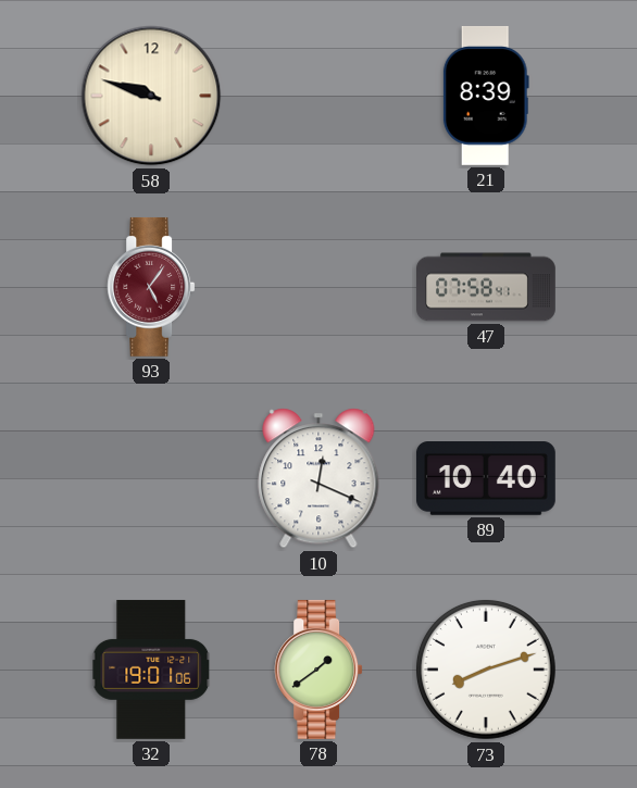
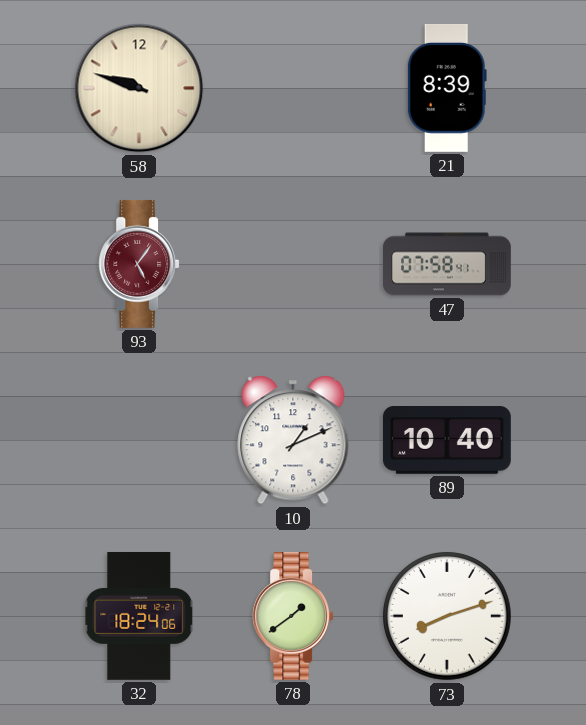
10: 12:19 -> 1:11 (293, 440)
32: 19:01 -> 18:24 (140, 616)
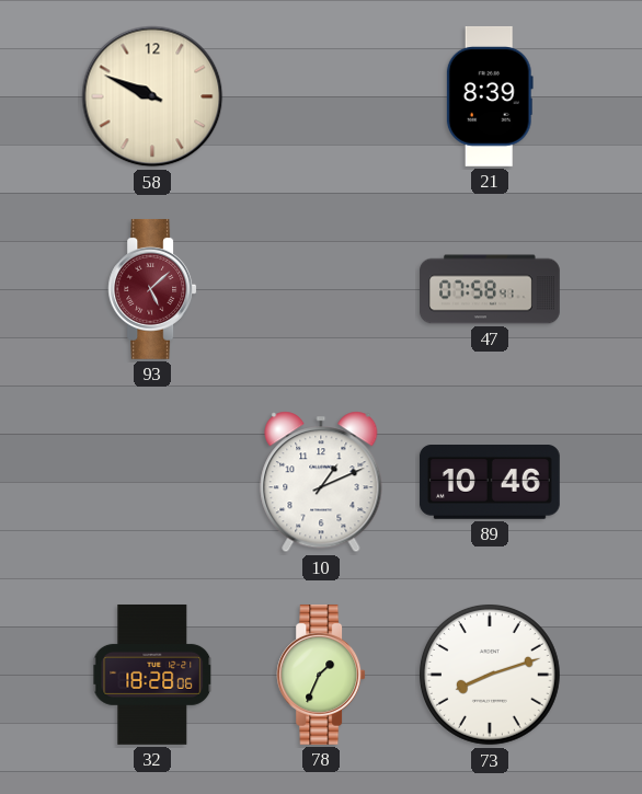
58: 9:48 -> 9:49 (152, 96)
93: 5:06 -> 5:08 (152, 289)
89: 10:40 -> 10:46 (490, 483)
32: 18:24 -> 18:28 (153, 675)
78: 1:39 -> 1:34 (321, 675)
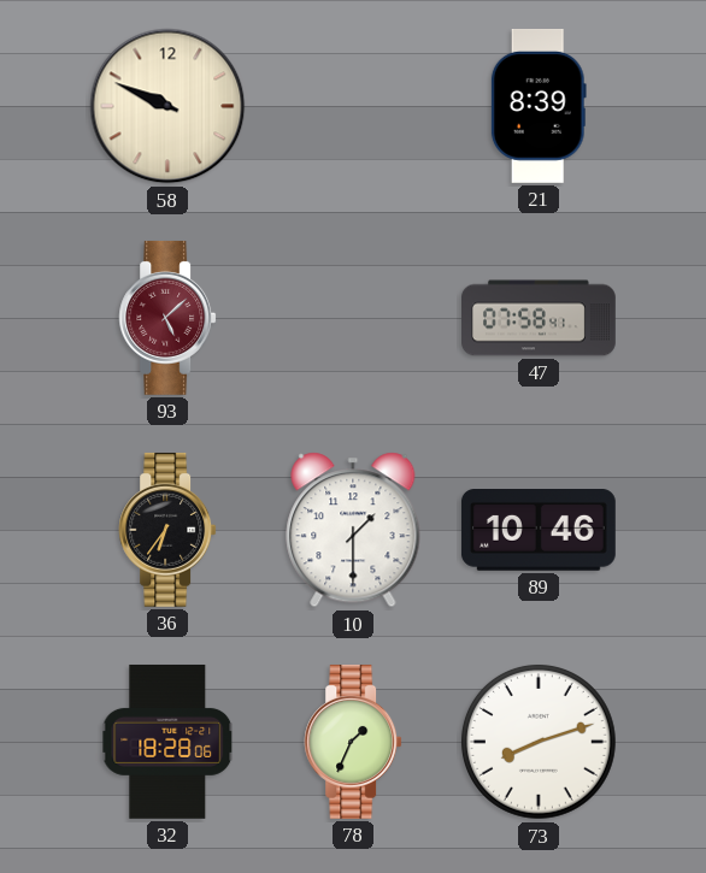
36: none -> 6:36 (167, 530)
10: 1:11 -> 1:30 (353, 530)
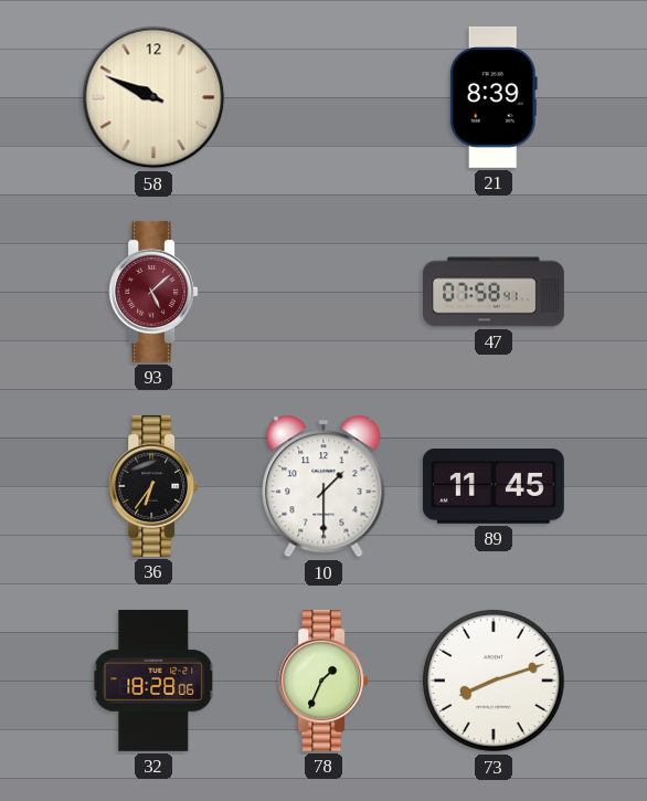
89: 10:46 -> 11:45 (494, 487)
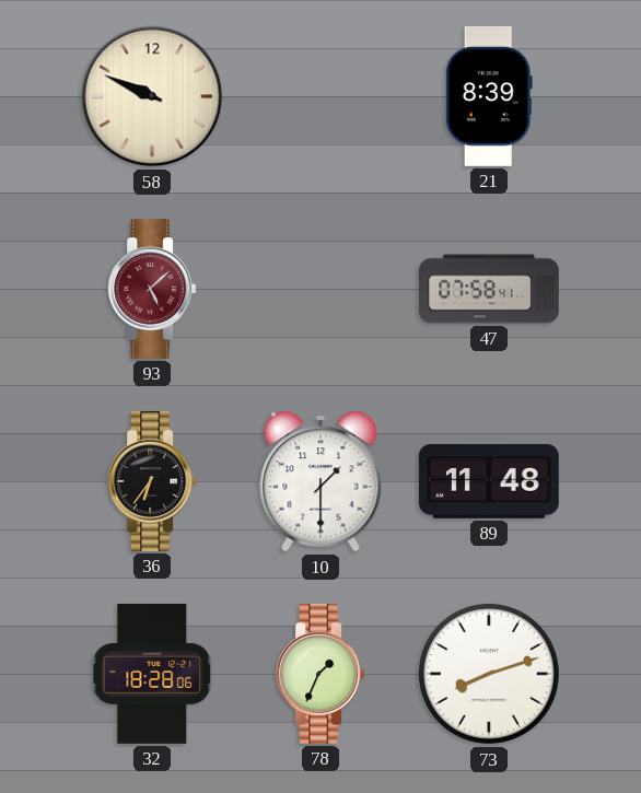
89: 11:45 -> 11:48 (489, 482)
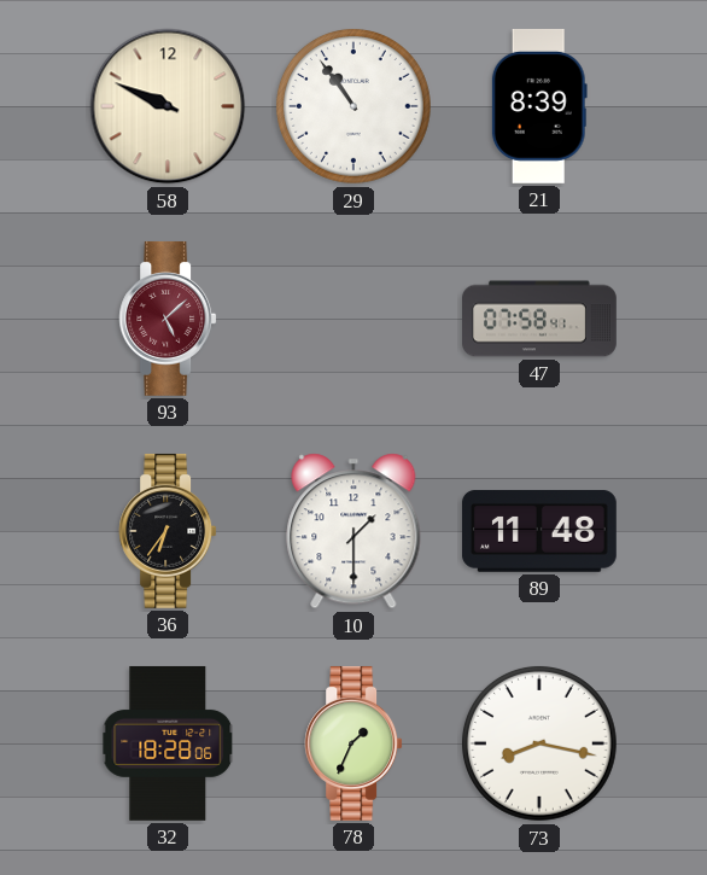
29: none -> 10:54 (353, 106)
73: 8:12 -> 8:17 (539, 743)
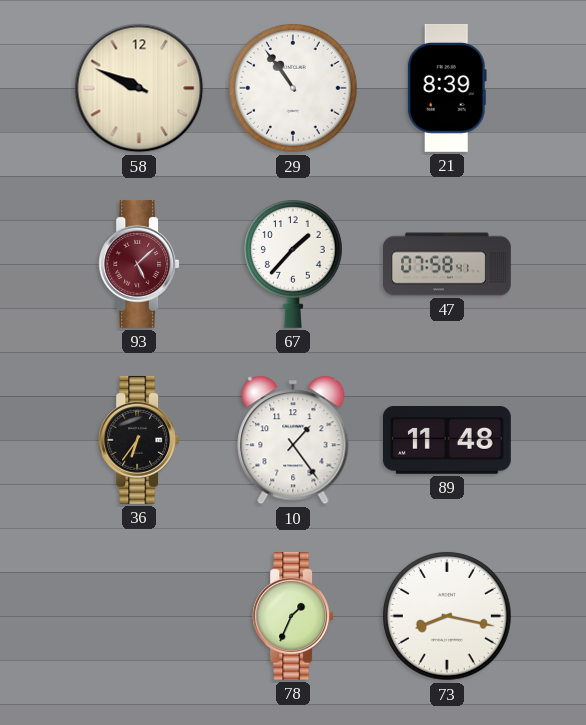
67: none -> 1:37 (293, 264)
10: 1:30 -> 1:24 (293, 440)
32: 18:28 -> none (169, 743)
